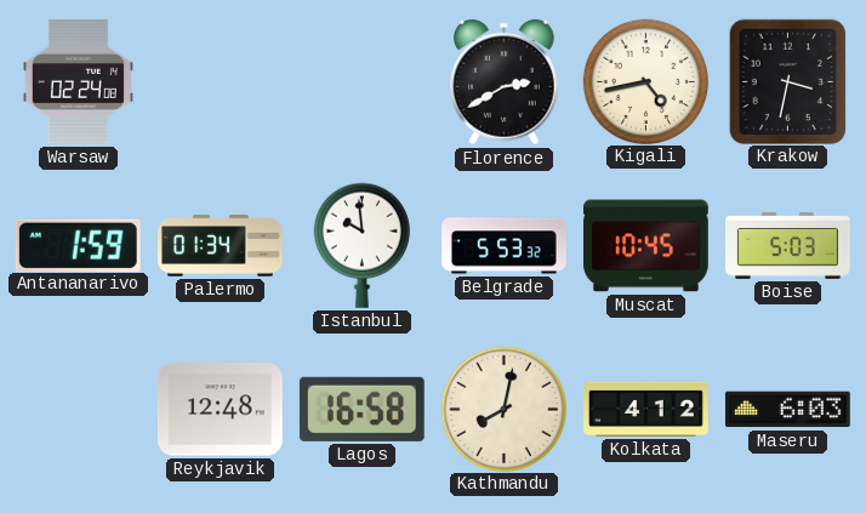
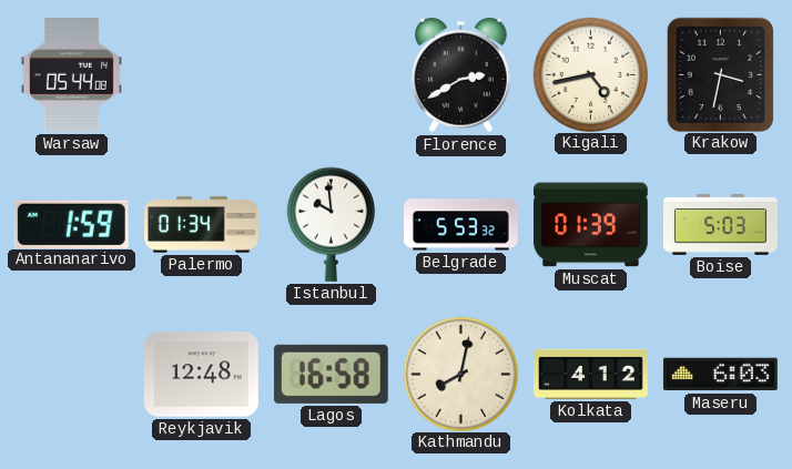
Warsaw: 02:24 -> 05:44 (71, 75)
Muscat: 10:45 -> 01:39 (591, 225)
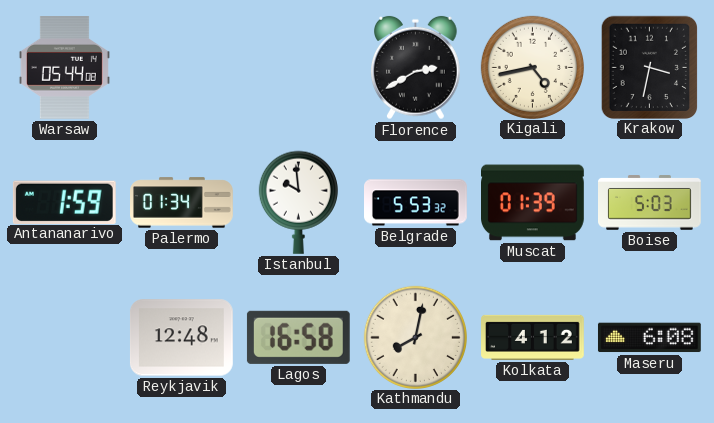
Maseru: 6:03 -> 6:08 (649, 338)
